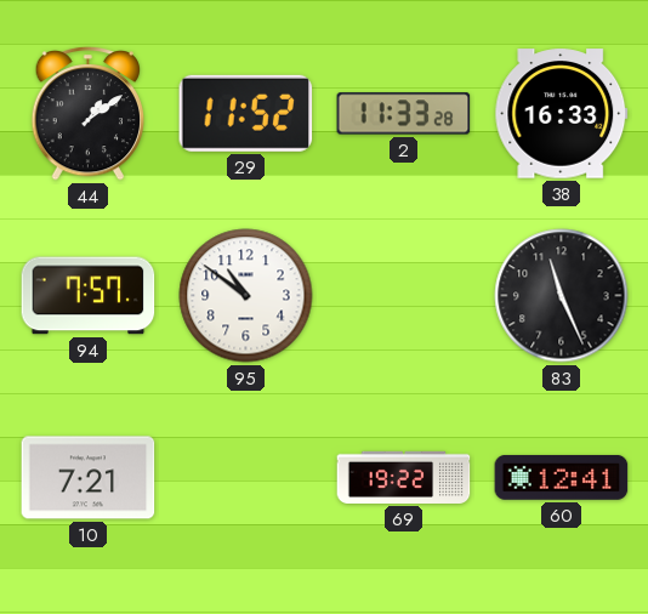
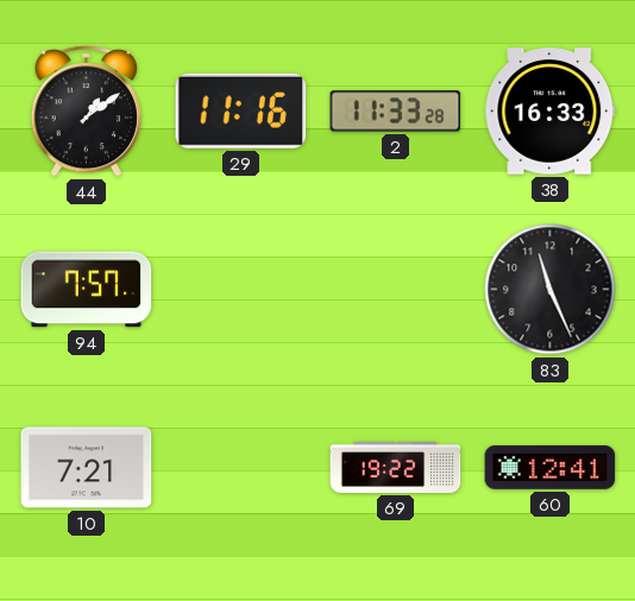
29: 11:52 -> 11:16 (241, 110)
95: 10:51 -> none (246, 296)
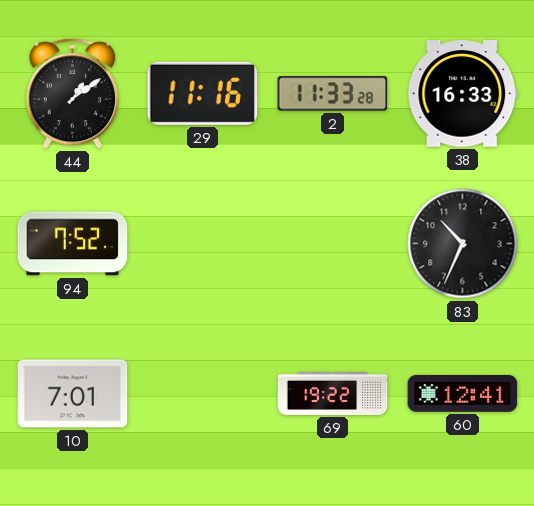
94: 7:57 -> 7:52 (73, 244)
83: 11:26 -> 10:34 (463, 244)
10: 7:21 -> 7:01 (73, 394)
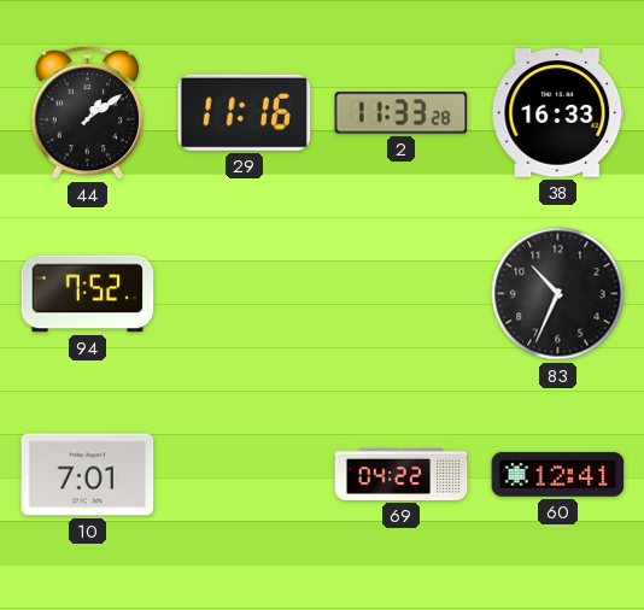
69: 19:22 -> 04:22 (402, 474)
